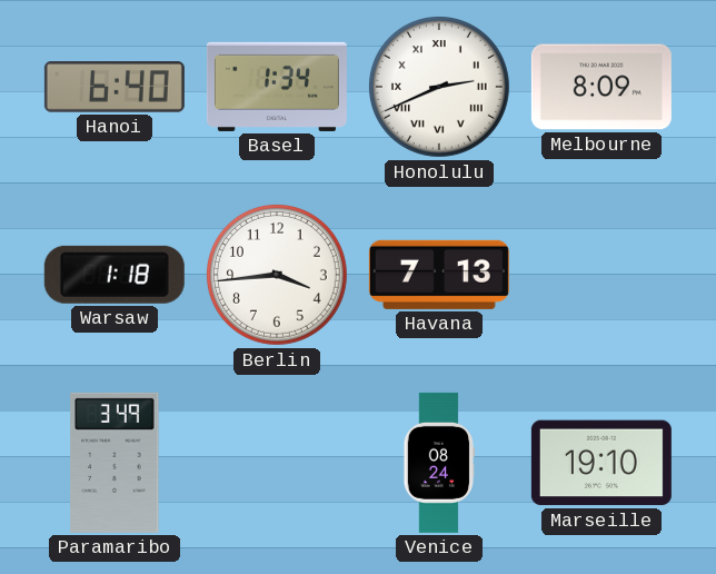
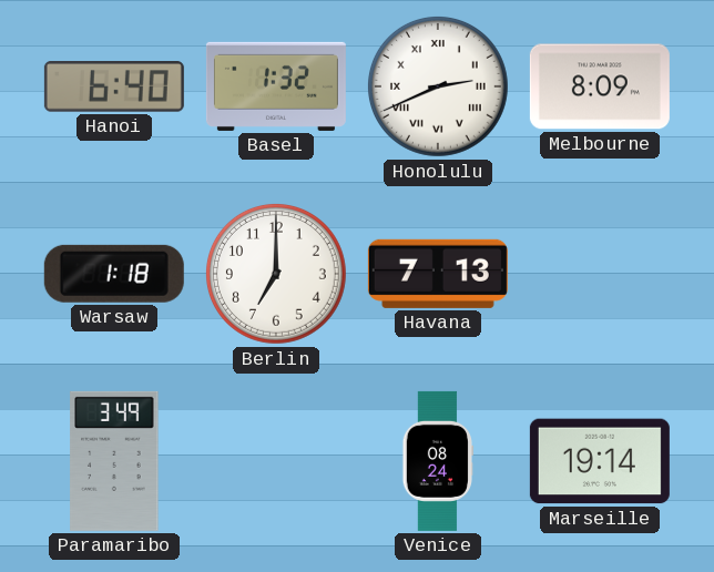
Basel: 1:34 -> 1:32 (276, 86)
Berlin: 3:44 -> 7:00 (276, 274)
Marseille: 19:10 -> 19:14 (600, 461)
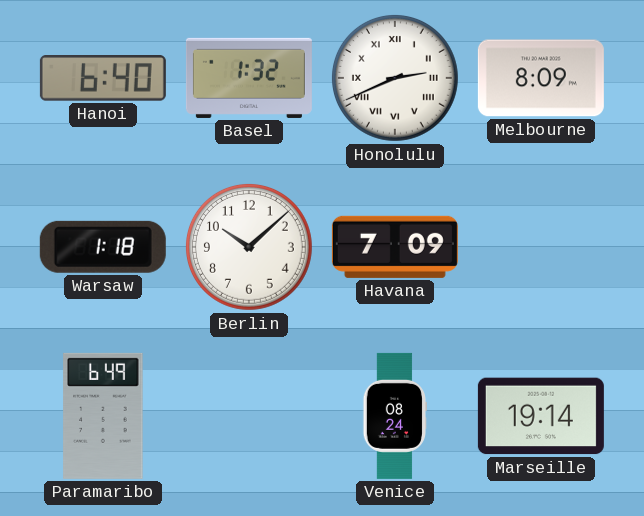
Berlin: 7:00 -> 10:08 (249, 247)
Havana: 7:13 -> 7:09 (395, 247)
Paramaribo: 3:49 -> 6:49 (103, 416)
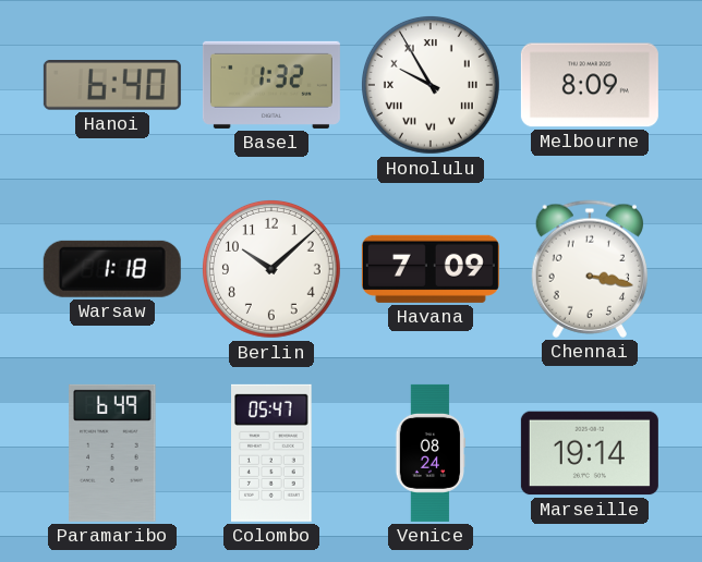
Honolulu: 2:41 -> 9:55 (431, 85)
Chennai: none -> 3:17 (589, 269)
Colombo: none -> 05:47 (273, 453)
